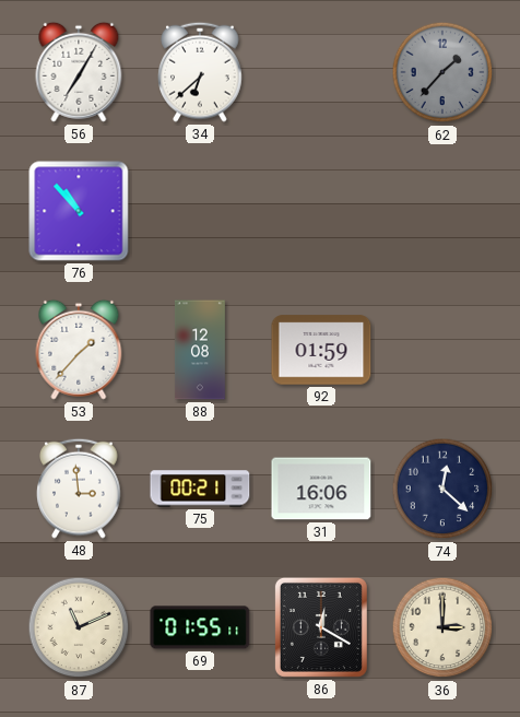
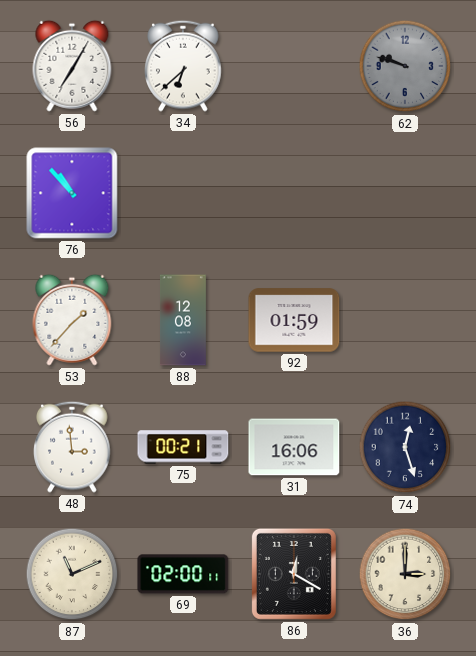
62: 1:37 -> 9:48 (405, 66)
74: 12:22 -> 12:27 (405, 447)
69: 01:55 -> 02:00 (183, 574)
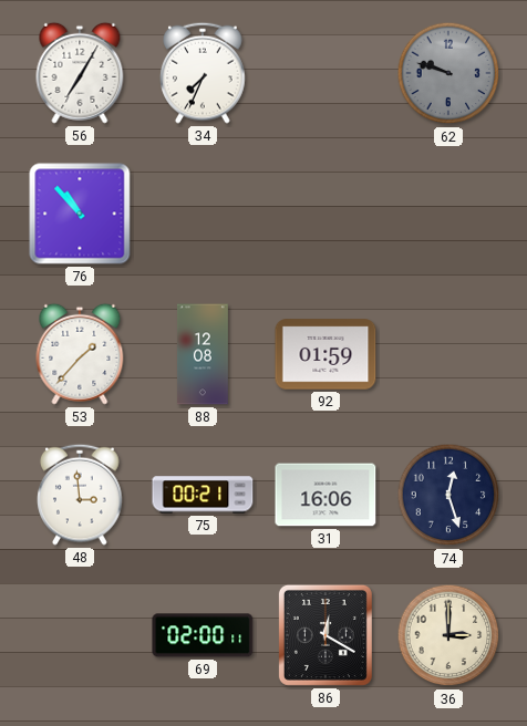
34: 6:38 -> 7:34 (203, 73)
87: 11:11 -> none (72, 574)
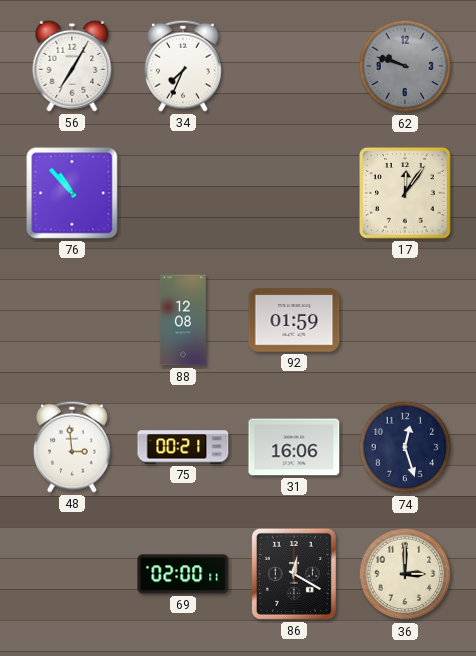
17: none -> 12:06 (406, 194)
53: 1:37 -> none (80, 354)
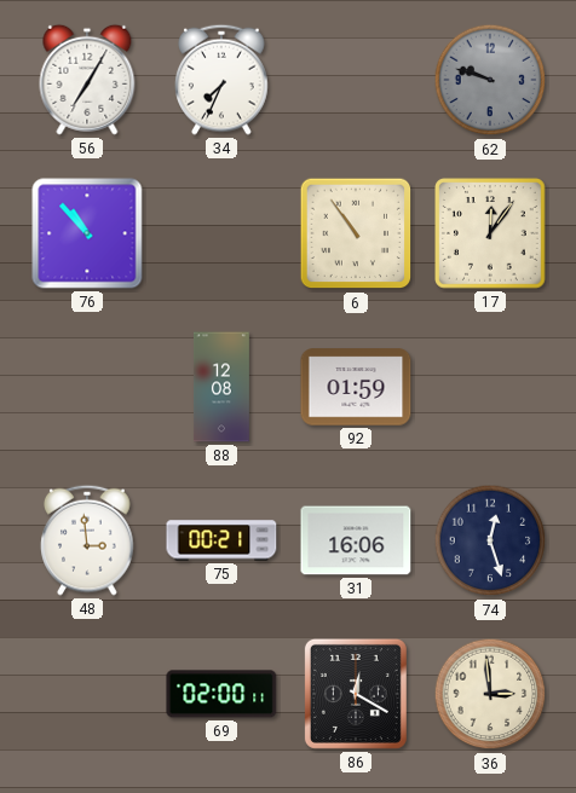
6: none -> 10:54 (356, 233)
36: 3:00 -> 2:59 (490, 694)
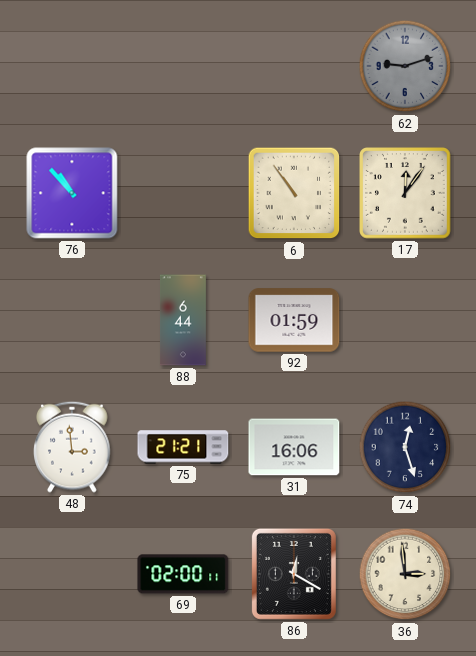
56: 7:05 -> none (87, 80)
34: 7:34 -> none (221, 80)
62: 9:48 -> 9:12 (405, 66)
88: 12:08 -> 6:44 (183, 320)
75: 00:21 -> 21:21 (183, 447)
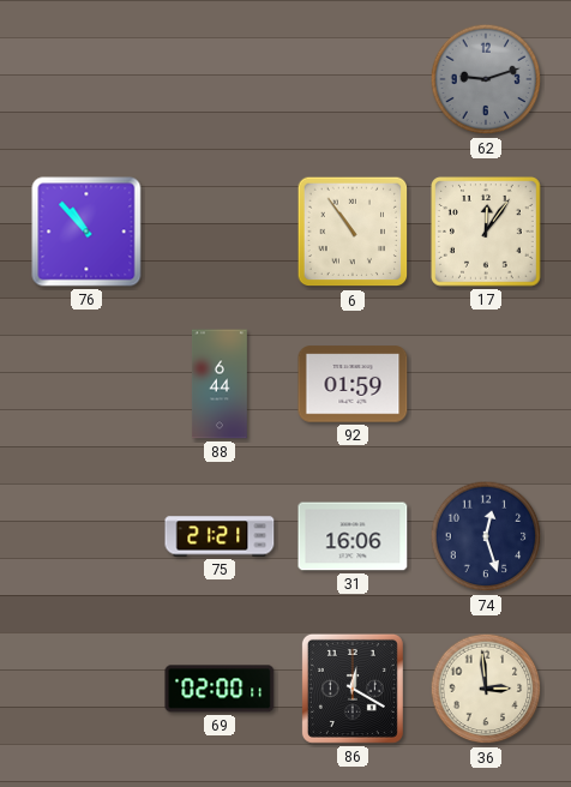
48: 2:59 -> none (72, 447)
